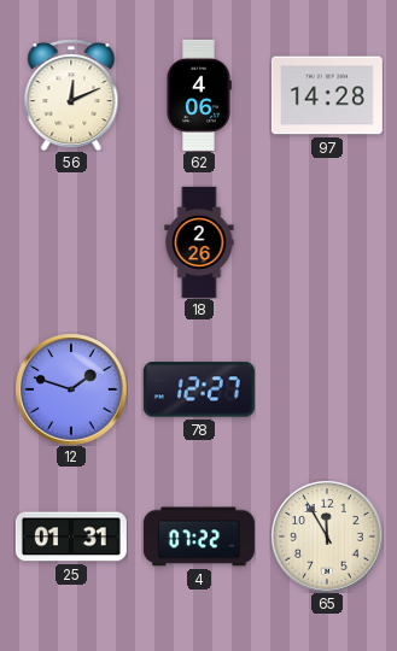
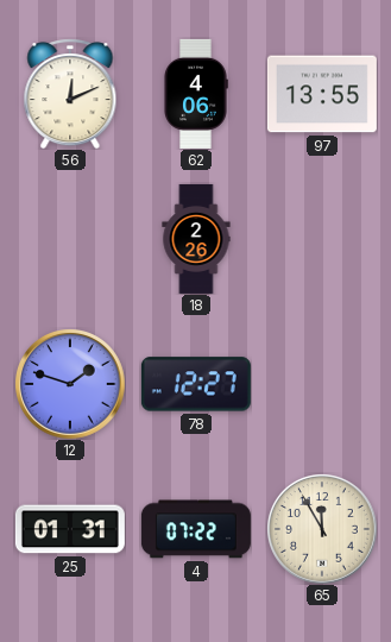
97: 14:28 -> 13:55 (322, 94)
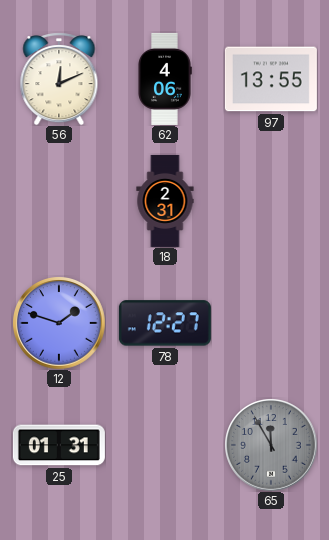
18: 2:26 -> 2:31 (165, 201)
4: 07:22 -> none (196, 529)
65 dial: cream -> grey (271, 445)
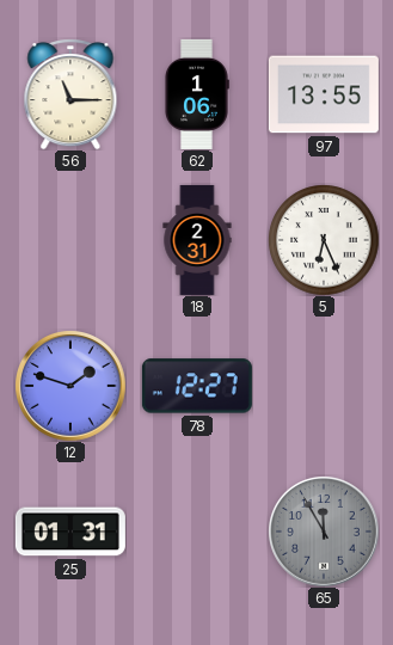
56: 12:11 -> 11:15 (70, 94)
62: 4:06 -> 1:06 (197, 94)
5: none -> 6:26 (324, 240)
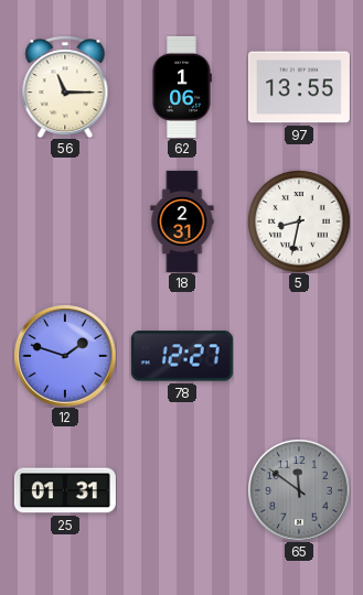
5: 6:26 -> 8:32 (299, 221)
65: 11:55 -> 11:51 (299, 490)
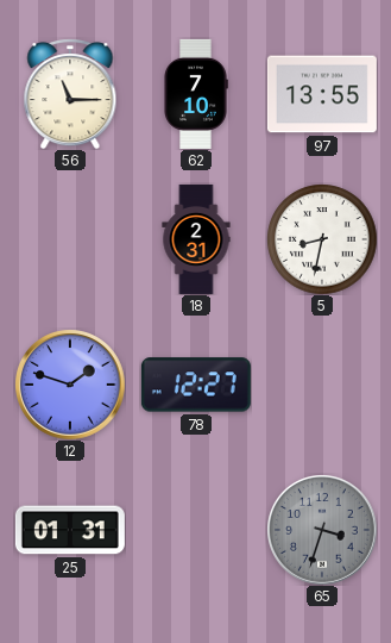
62: 1:06 -> 7:10 (196, 94)
65: 11:51 -> 3:33 (322, 530)
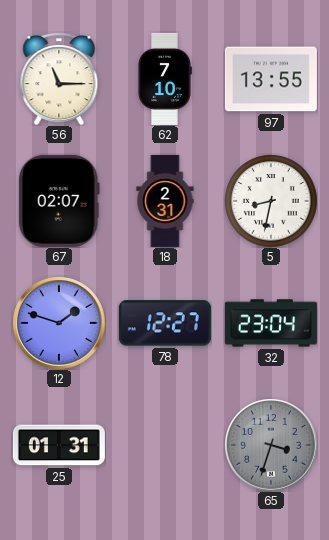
67: none -> 02:07 (59, 201)
32: none -> 23:04 (271, 323)
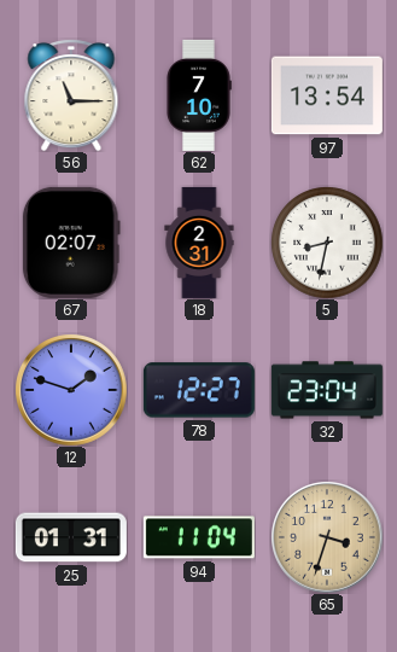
97: 13:55 -> 13:54 (327, 95)
94: none -> 11:04 (199, 537)
65 dial: grey -> champagne (327, 537)
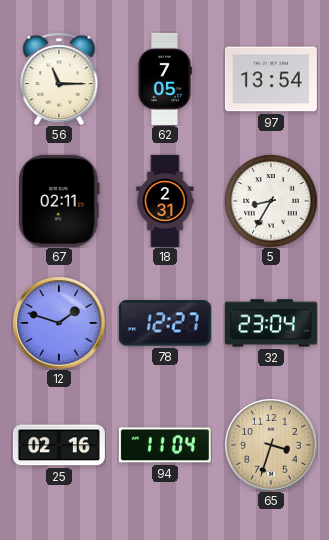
62: 7:10 -> 7:05 (165, 79)
67: 02:07 -> 02:11 (59, 201)
5: 8:32 -> 8:35 (271, 201)
25: 01:31 -> 02:16 (59, 445)
